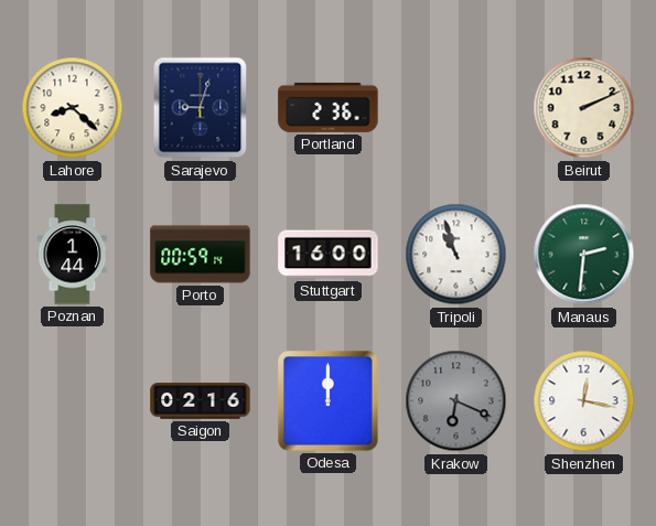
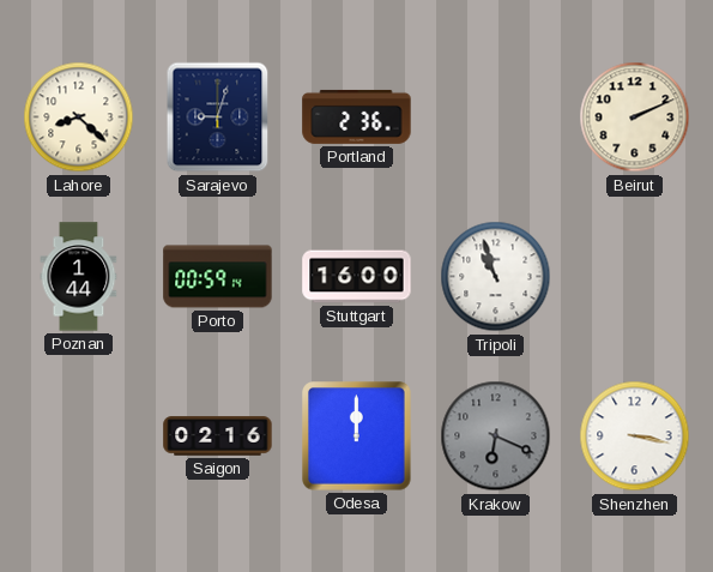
Manaus: 2:31 -> none (584, 255)
Shenzhen: 12:17 -> 3:17 (635, 436)
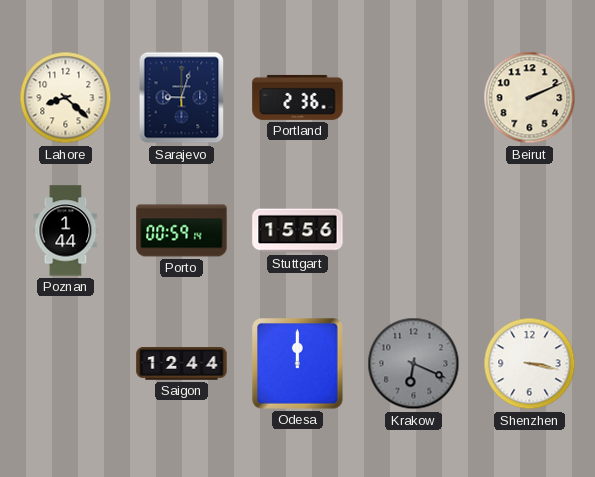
Stuttgart: 16:00 -> 15:56 (298, 231)
Tripoli: 10:57 -> none (496, 277)
Saigon: 02:16 -> 12:44 (182, 364)
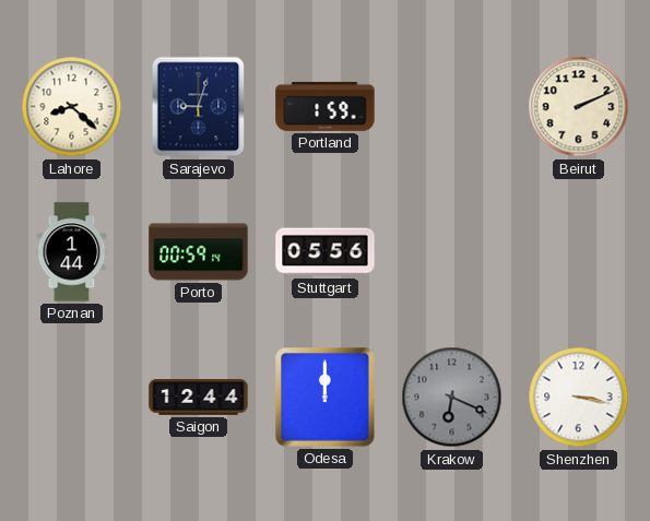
Portland: 2:36 -> 1:59 (326, 106)
Stuttgart: 15:56 -> 05:56 (326, 252)
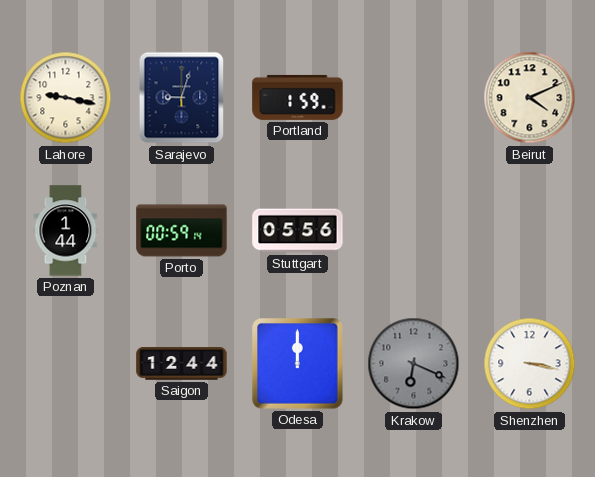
Lahore: 8:22 -> 9:17 (66, 98)
Beirut: 2:11 -> 4:11 (530, 98)
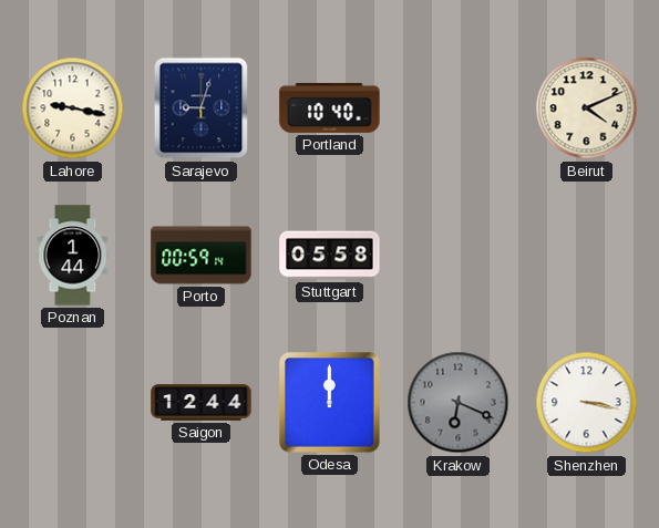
Portland: 1:59 -> 10:40 (330, 107)
Stuttgart: 05:56 -> 05:58 (330, 256)
